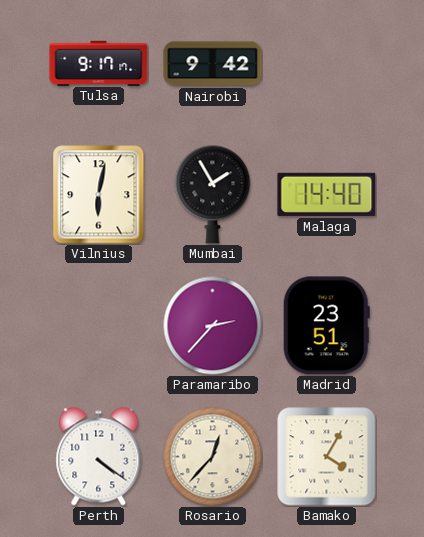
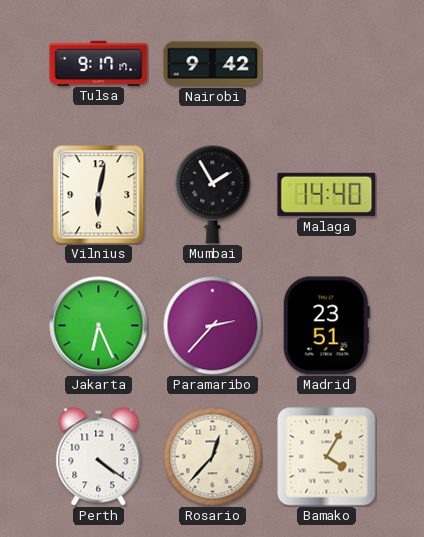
Jakarta: none -> 6:26 (99, 326)
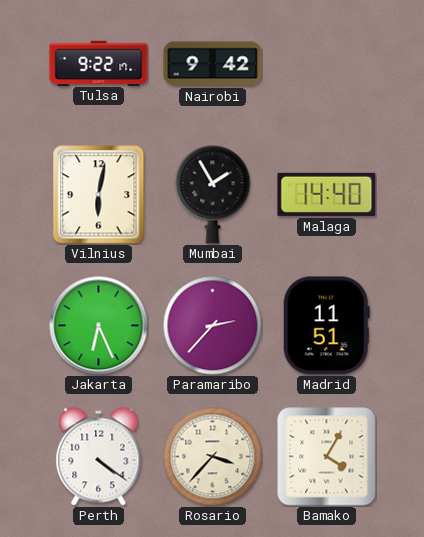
Tulsa: 9:17 -> 9:22 (99, 63)
Madrid: 23:51 -> 11:51 (326, 326)
Rosario: 12:37 -> 3:37 (213, 457)
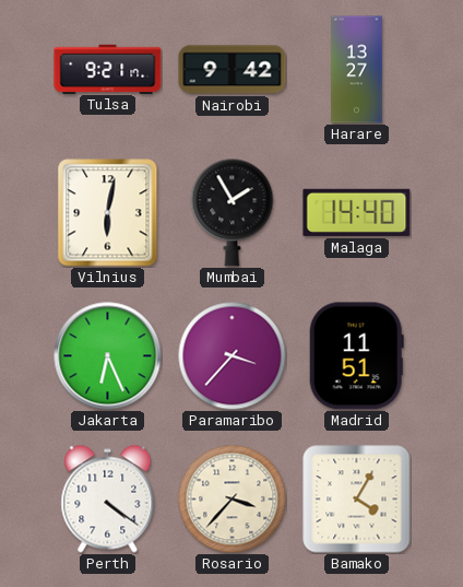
Tulsa: 9:22 -> 9:21 (108, 69)
Harare: none -> 13:27 (357, 70)
Paramaribo: 2:37 -> 3:37 (233, 356)
